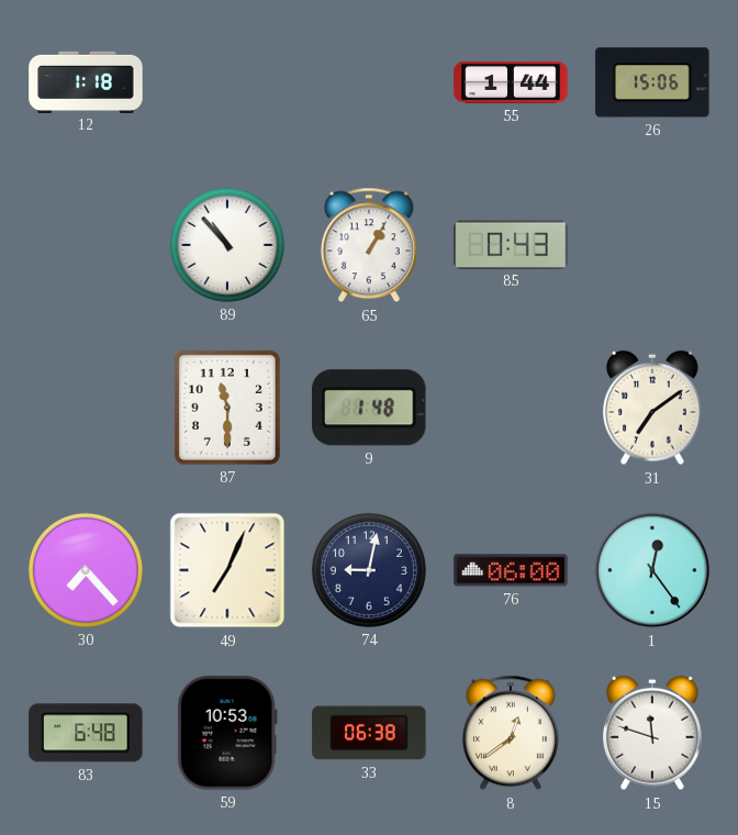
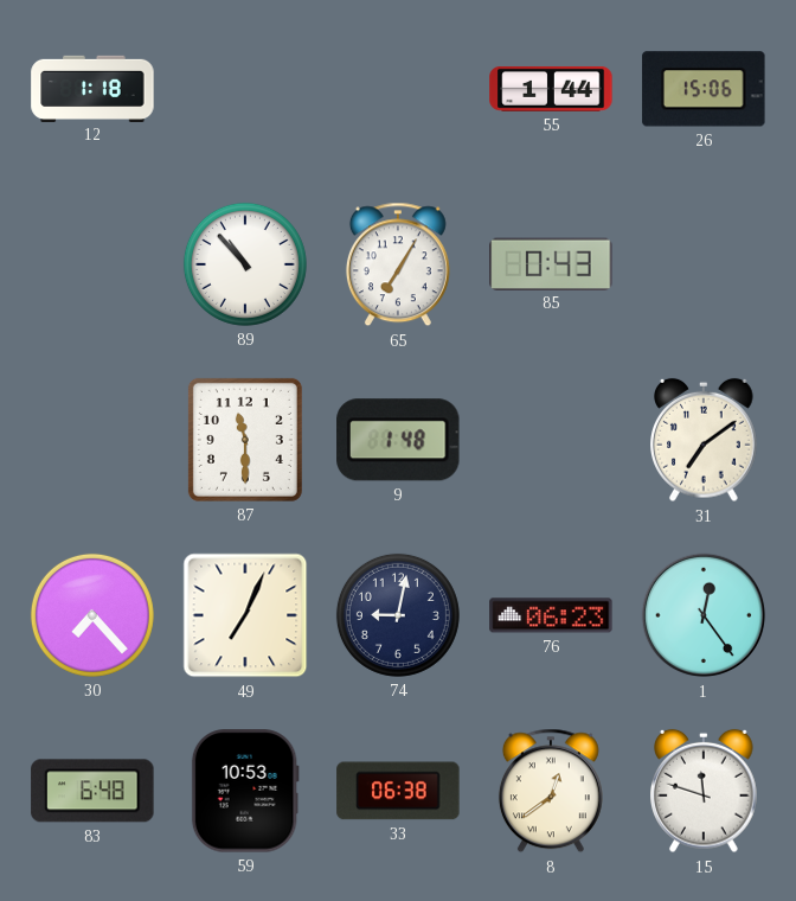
65: 1:05 -> 7:05 (398, 264)
76: 06:00 -> 06:23 (551, 615)
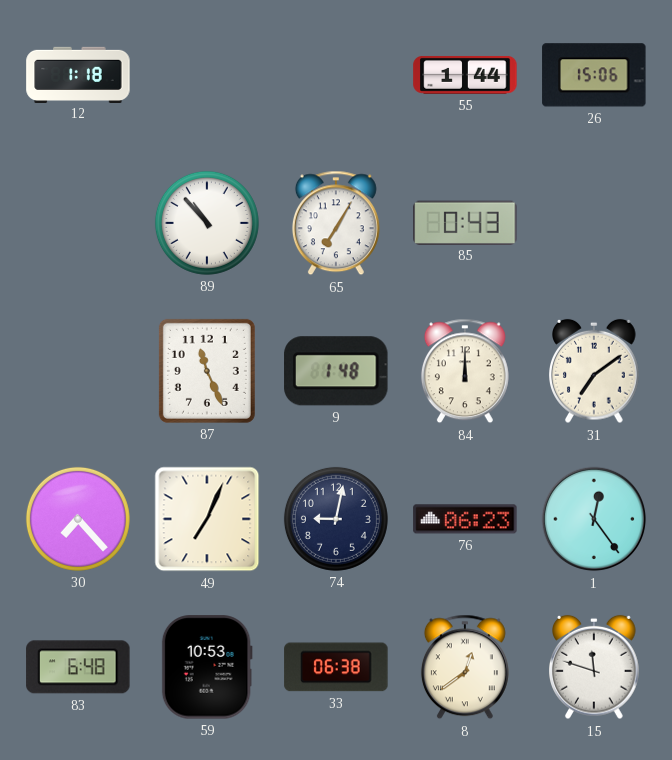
87: 11:30 -> 11:26 (207, 371)
84: none -> 12:00 (465, 371)
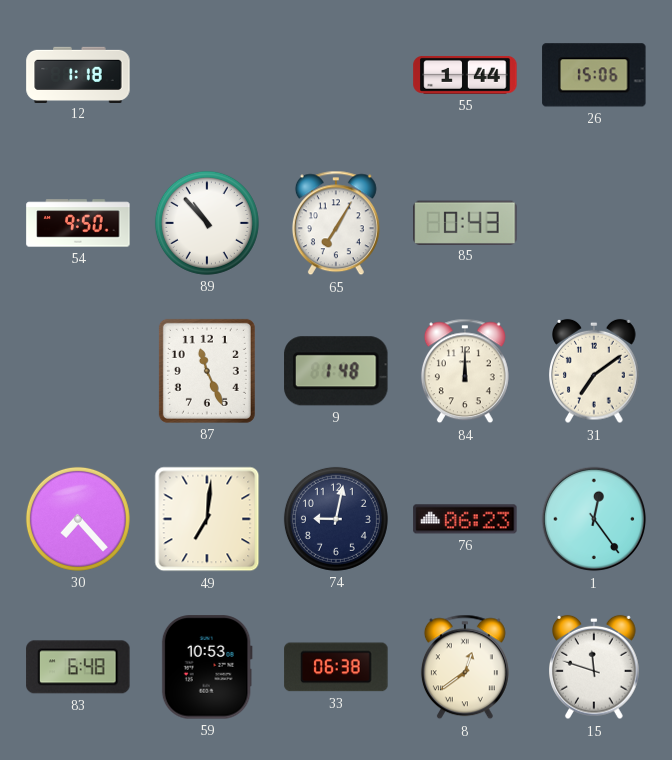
54: none -> 9:50 (78, 223)
49: 7:04 -> 7:01 (207, 519)
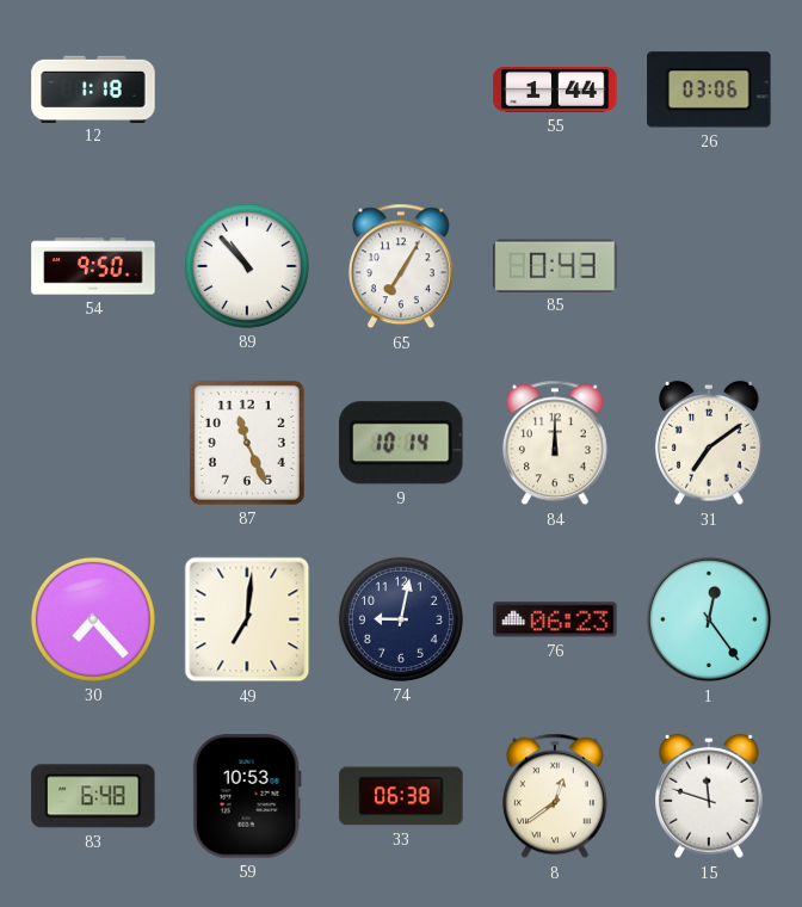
26: 15:06 -> 03:06 (709, 90)
9: 1:48 -> 10:14 (401, 443)
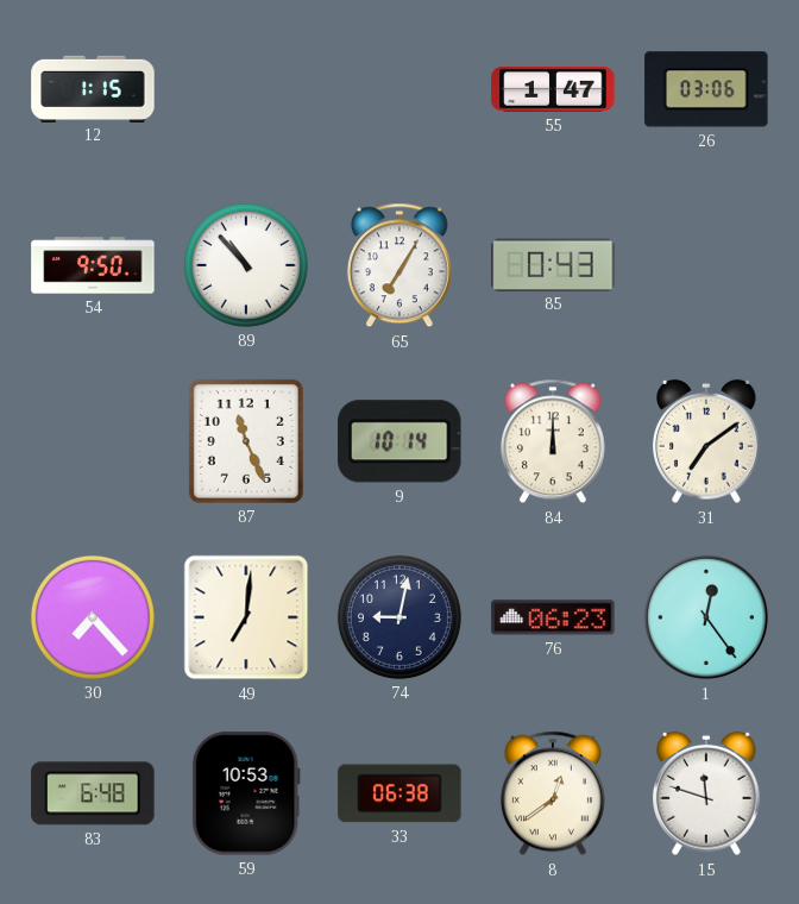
12: 1:18 -> 1:15 (93, 88)
55: 1:44 -> 1:47 (553, 89)
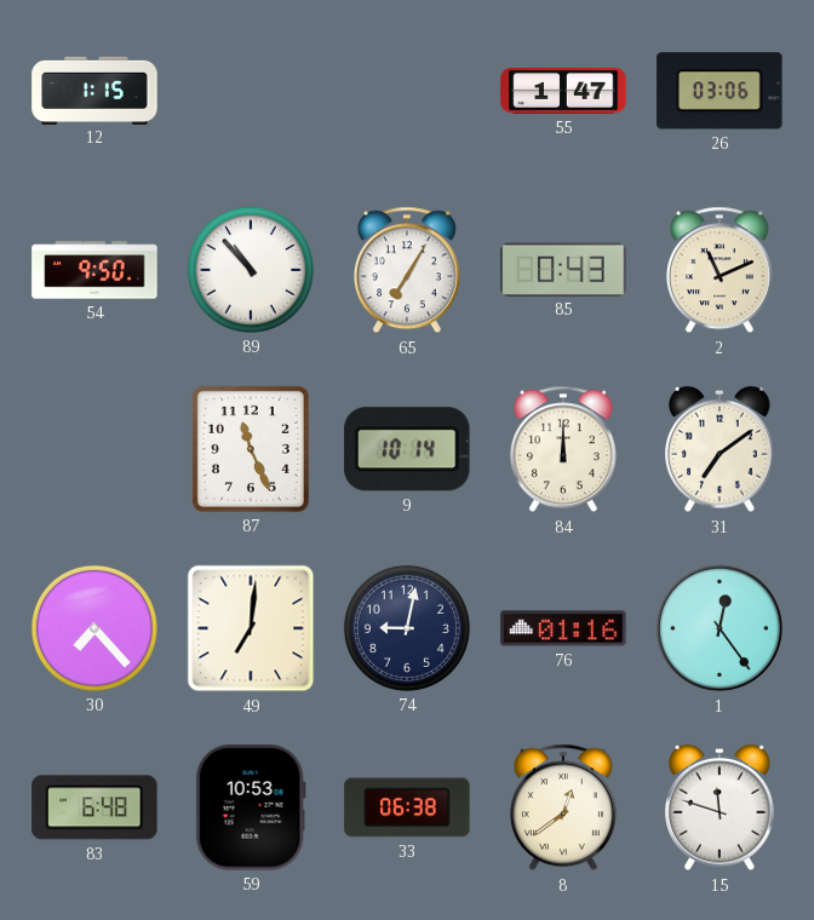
2: none -> 11:11 (720, 270)
76: 06:23 -> 01:16 (563, 628)
